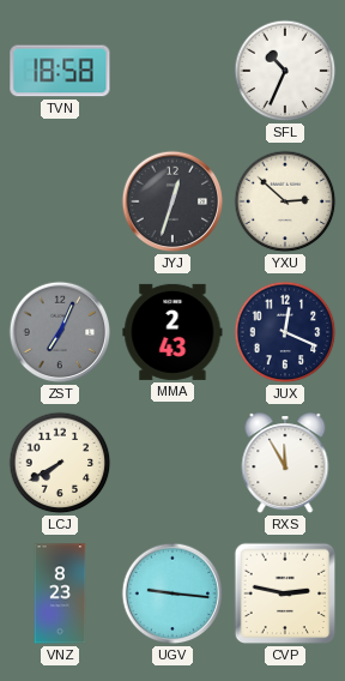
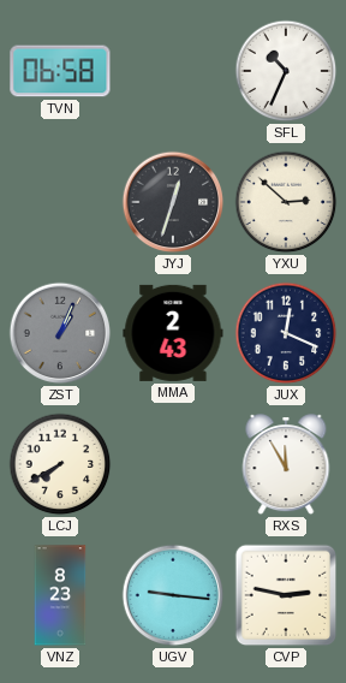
TVN: 18:58 -> 06:58 (60, 71)
ZST: 7:04 -> 1:04 (60, 333)
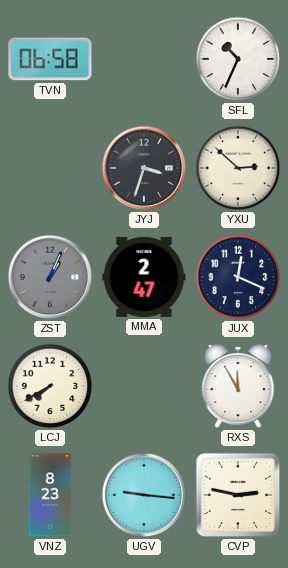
JYJ: 12:33 -> 3:33 (144, 168)
MMA: 2:43 -> 2:47 (144, 277)
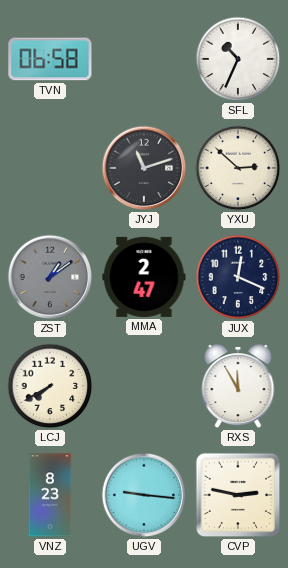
JYJ: 3:33 -> 11:12 (144, 168)
ZST: 1:04 -> 1:09 (50, 277)
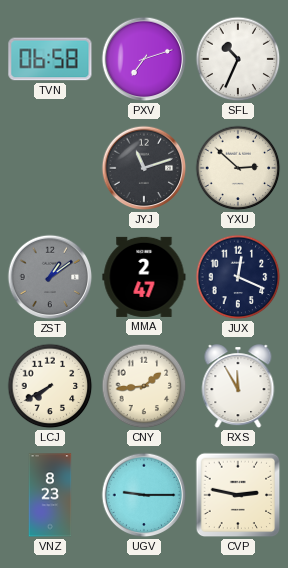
PXV: none -> 7:12 (144, 59)
CNY: none -> 1:44 (144, 386)
UGV: 9:16 -> 9:15 (144, 495)
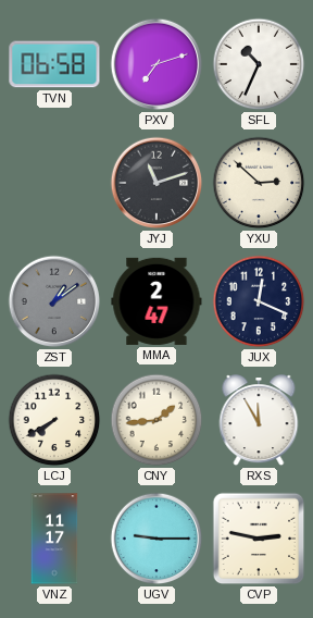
VNZ: 8:23 -> 11:17 (54, 539)
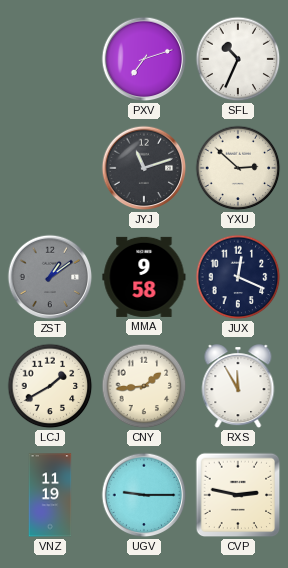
TVN: 06:58 -> none (54, 64)
MMA: 2:47 -> 9:58 (144, 277)
LCJ: 7:40 -> 1:40 (50, 386)
VNZ: 11:17 -> 11:19 (50, 495)
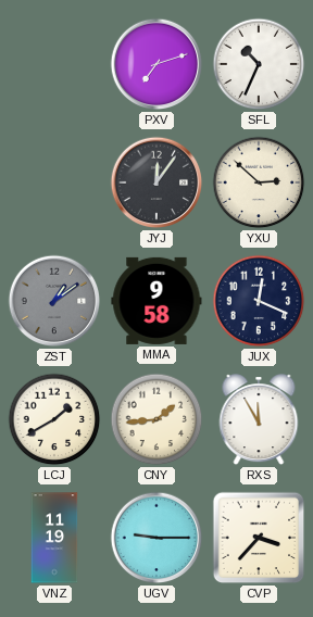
JYJ: 11:12 -> 12:06 (156, 182)
CVP: 2:47 -> 3:37 (259, 538)
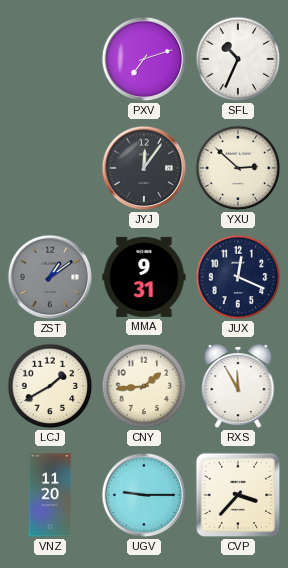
MMA: 9:58 -> 9:31 (144, 277)
VNZ: 11:19 -> 11:20 (50, 495)
